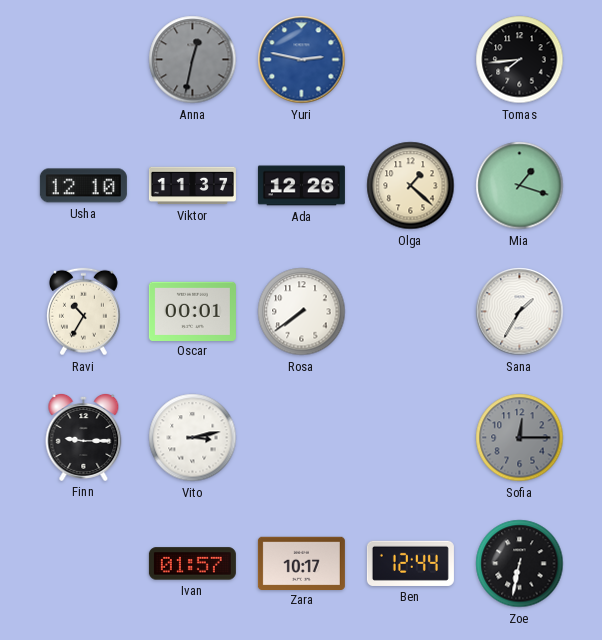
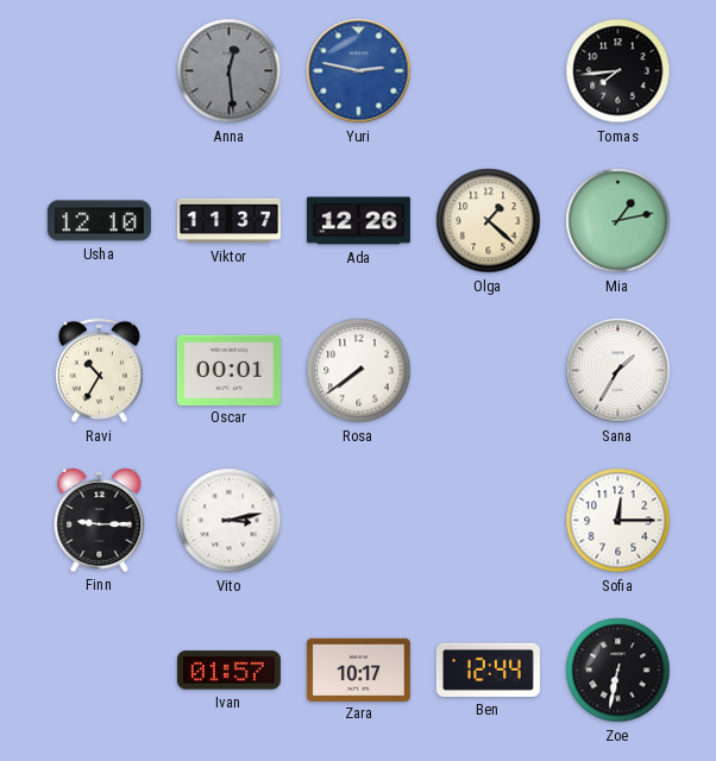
Anna: 12:32 -> 12:29 (230, 71)
Mia: 1:18 -> 1:13 (618, 221)
Sofia dial: grey -> white (618, 521)
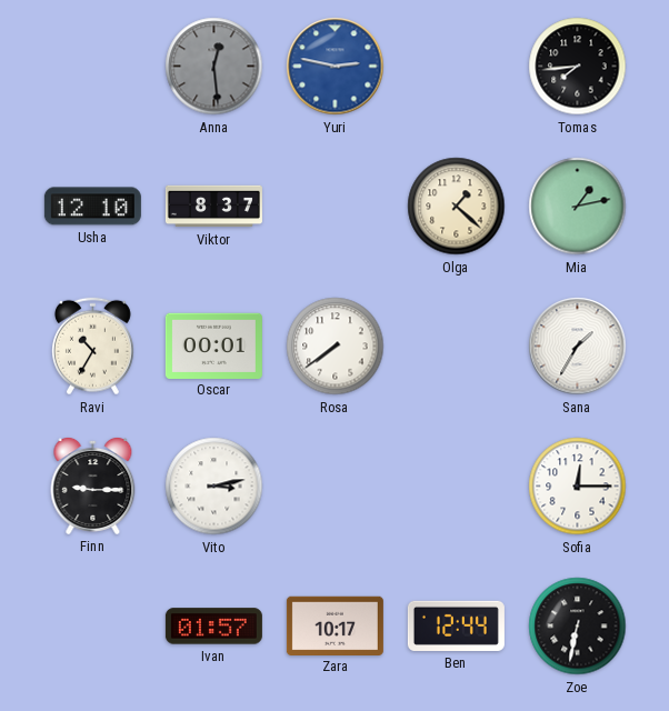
Viktor: 11:37 -> 8:37 (213, 207)
Ada: 12:26 -> none (358, 221)
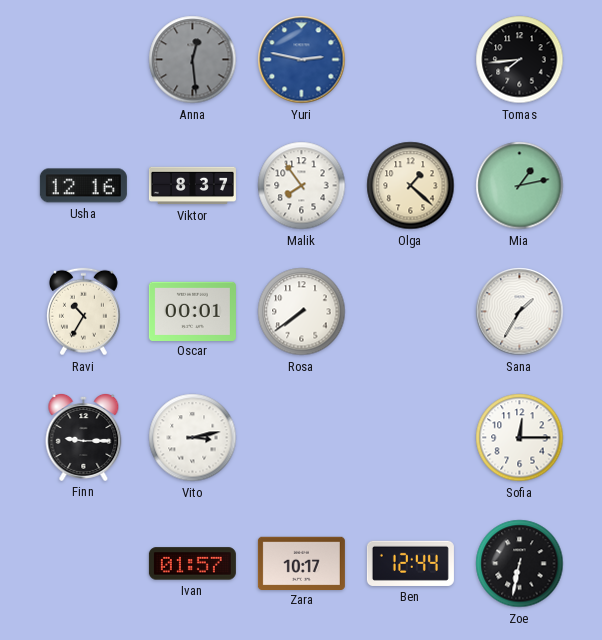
Usha: 12:10 -> 12:16 (83, 186)
Malik: none -> 7:54 (302, 186)
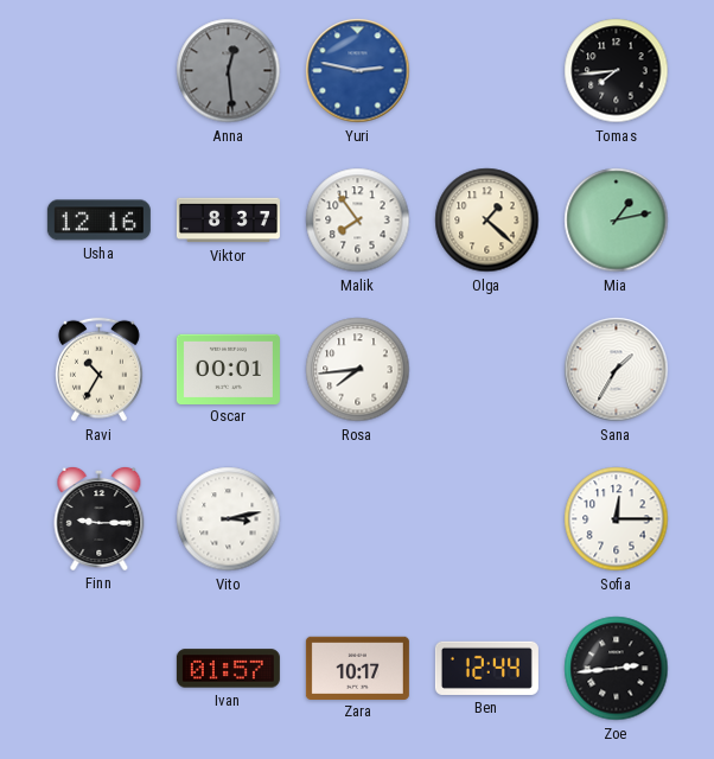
Rosa: 7:39 -> 7:44 (358, 370)
Zoe: 6:32 -> 2:44 (617, 669)
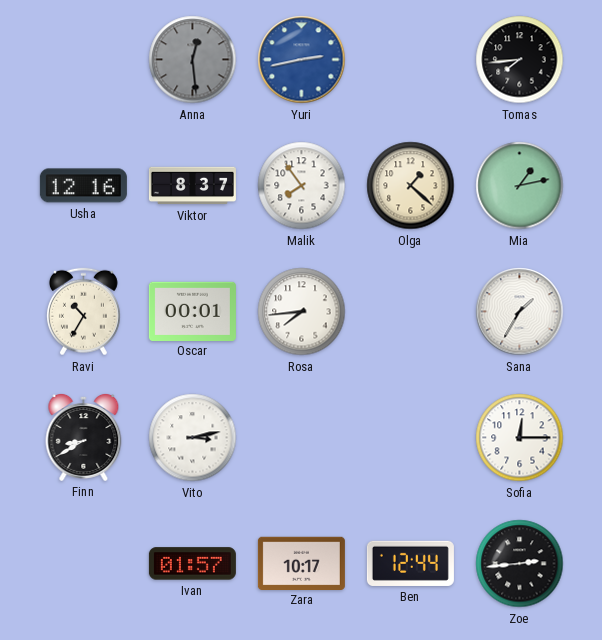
Yuri: 2:47 -> 2:43 (302, 60)
Finn: 9:15 -> 8:40 (84, 437)
